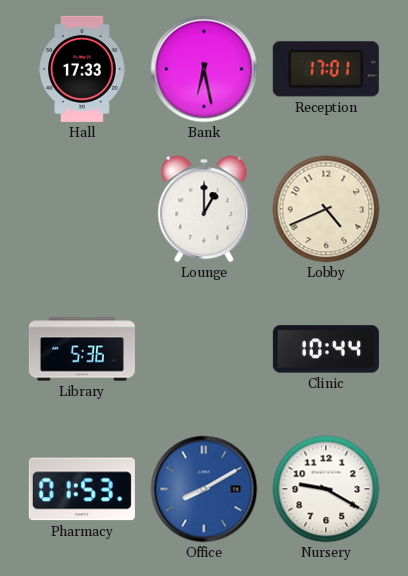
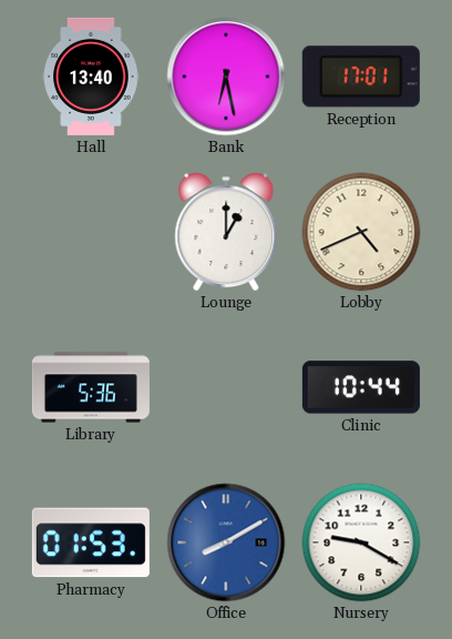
Hall: 17:33 -> 13:40 (91, 77)
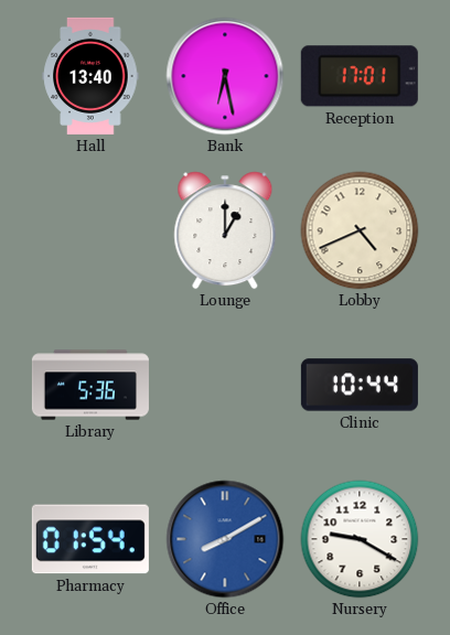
Pharmacy: 01:53 -> 01:54 (90, 539)
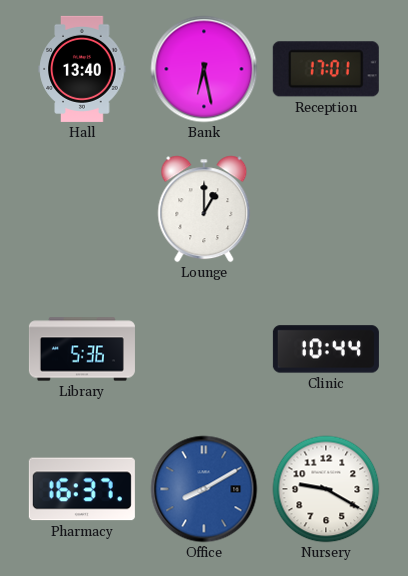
Lobby: 4:41 -> none (360, 230)
Pharmacy: 01:54 -> 16:37 (82, 489)
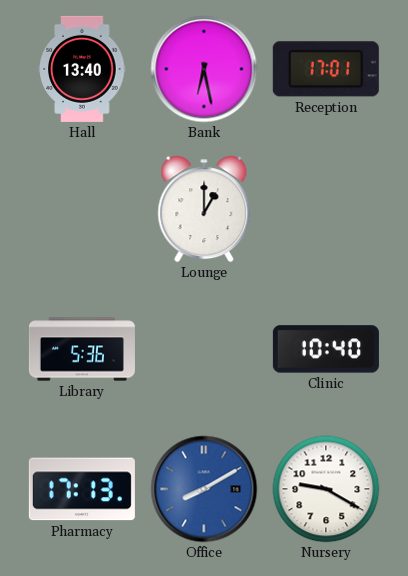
Clinic: 10:44 -> 10:40 (326, 349)
Pharmacy: 16:37 -> 17:13 (82, 489)
